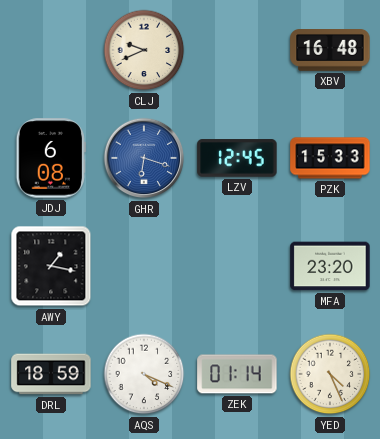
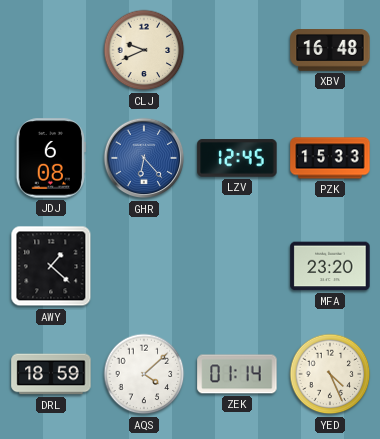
GHR: 6:18 -> 6:23 (144, 158)
AWY: 1:17 -> 1:22 (51, 266)
AQS: 4:19 -> 4:08 (144, 374)
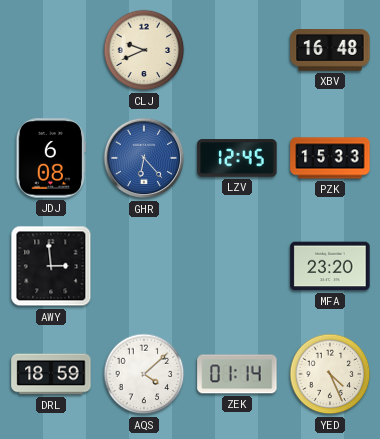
AWY: 1:22 -> 2:59 (51, 266)
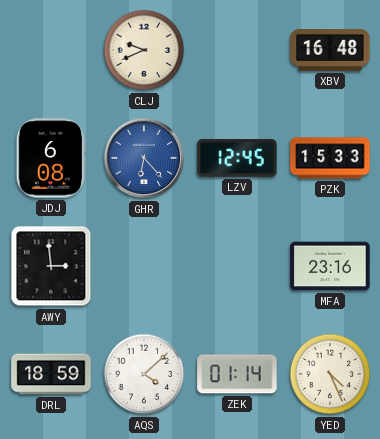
MFA: 23:20 -> 23:16 (330, 266)
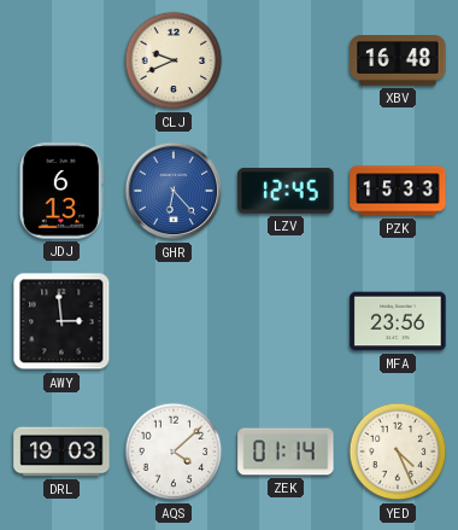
JDJ: 6:08 -> 6:13 (60, 191)
MFA: 23:16 -> 23:56 (398, 321)
DRL: 18:59 -> 19:03 (61, 452)
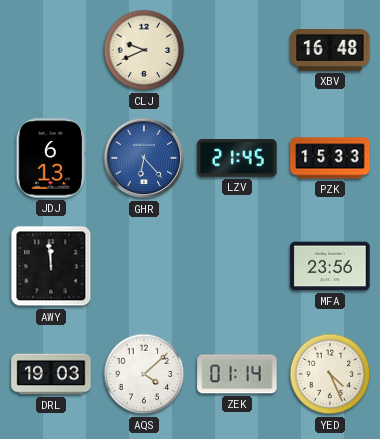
LZV: 12:45 -> 21:45 (237, 158)
AWY: 2:59 -> 11:59 (51, 266)
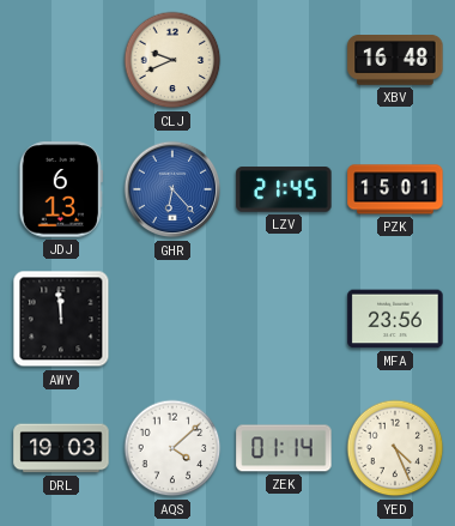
PZK: 15:33 -> 15:01 (395, 189)
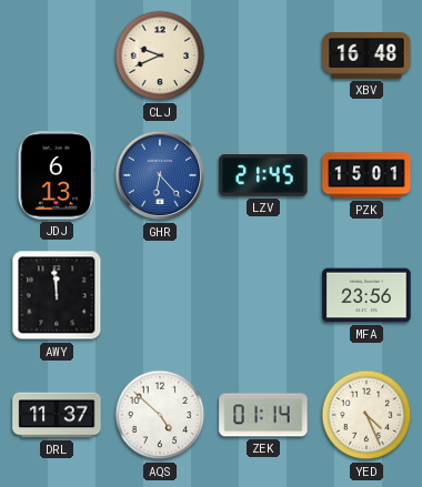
DRL: 19:03 -> 11:37 (57, 415)
AQS: 4:08 -> 4:52 (160, 415)
